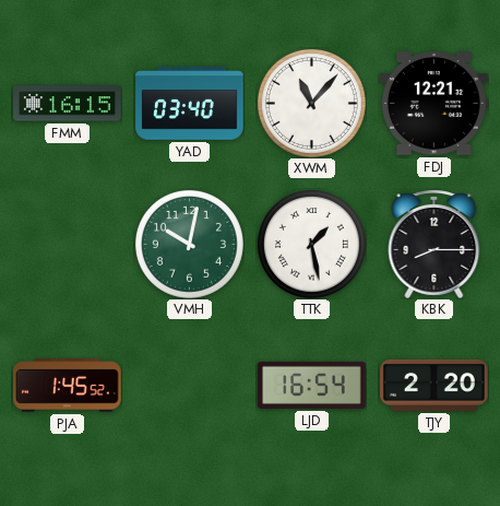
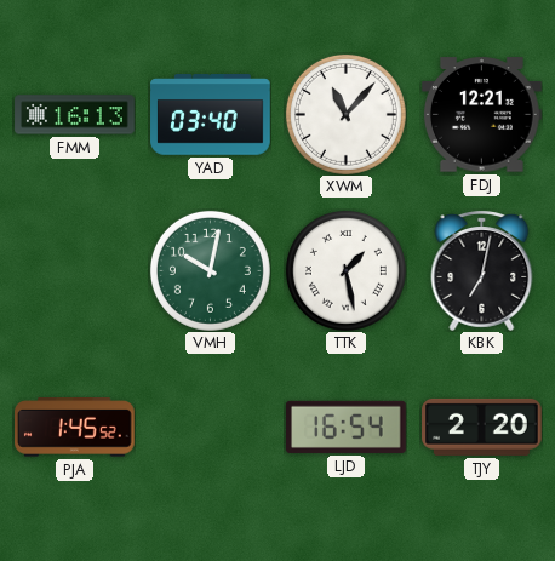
FMM: 16:15 -> 16:13 (75, 115)
KBK: 8:15 -> 7:02 (482, 271)
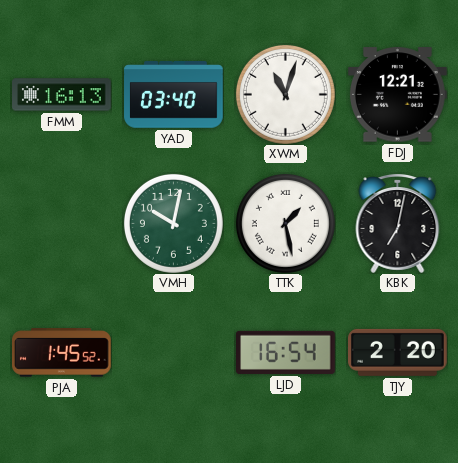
XWM: 11:07 -> 11:03 (285, 94)
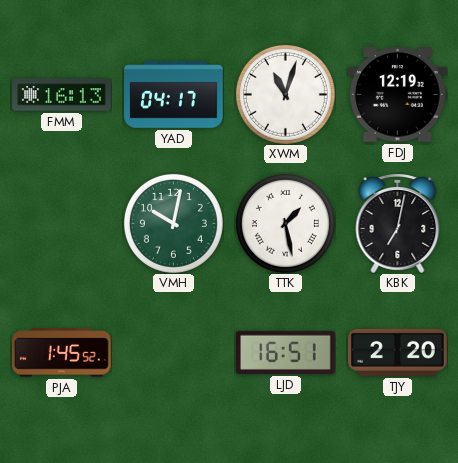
YAD: 03:40 -> 04:17 (174, 95)
FDJ: 12:21 -> 12:19 (398, 95)
LJD: 16:54 -> 16:51 (286, 352)
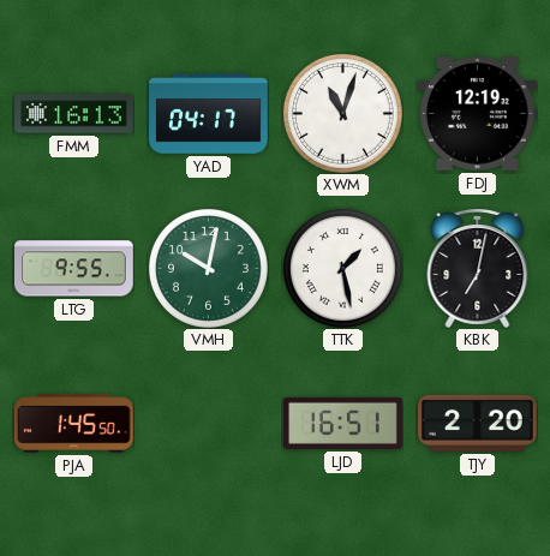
LTG: none -> 9:55 (74, 269)
PJA: 1:45:52 -> 1:45:50 (74, 424)
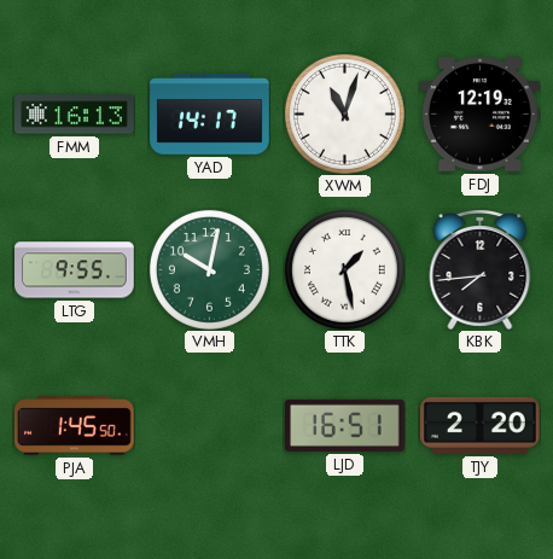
YAD: 04:17 -> 14:17 (210, 115)
KBK: 7:02 -> 7:44 (481, 270)
